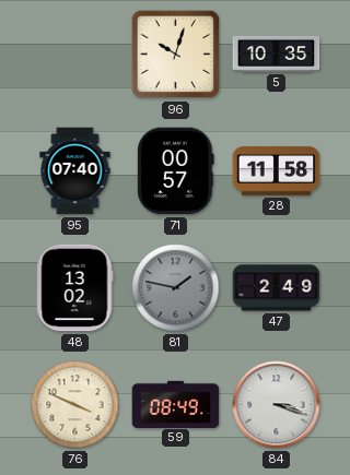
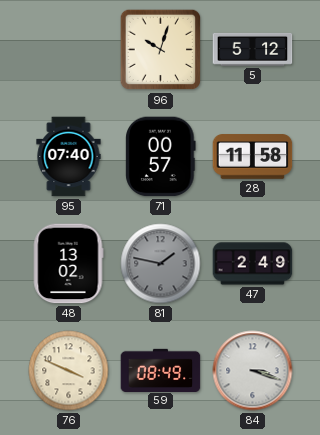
5: 10:35 -> 5:12 (253, 49)
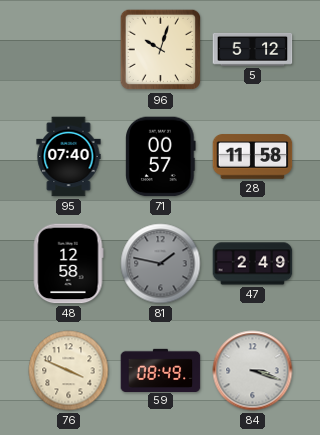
48: 13:02 -> 12:58 (68, 264)
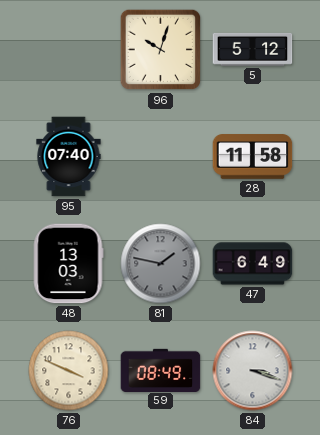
71: 00:57 -> none (161, 157)
48: 12:58 -> 13:03 (68, 264)
47: 2:49 -> 6:49 (253, 264)
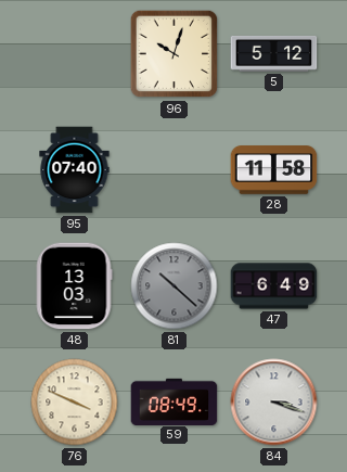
81: 1:47 -> 10:22 (175, 286)
